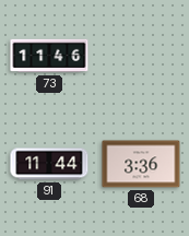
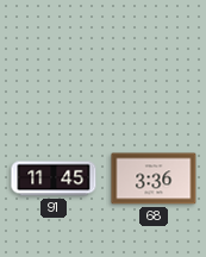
73: 11:46 -> none (49, 56)
91: 11:44 -> 11:45 (54, 178)
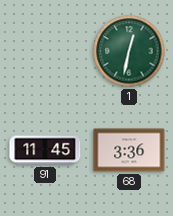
1: none -> 12:32 (129, 51)
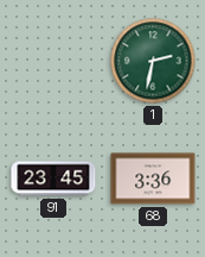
1: 12:32 -> 2:32 (153, 61)
91: 11:45 -> 23:45 (53, 178)
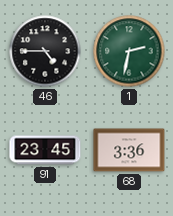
46: none -> 4:45 (45, 51)
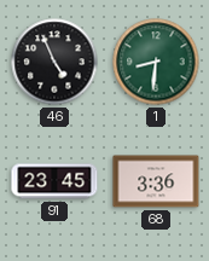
46: 4:45 -> 4:56 (54, 62)
1: 2:32 -> 8:31 (156, 62)
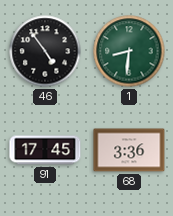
46: 4:56 -> 4:54 (45, 51)
91: 23:45 -> 17:45 (45, 150)
